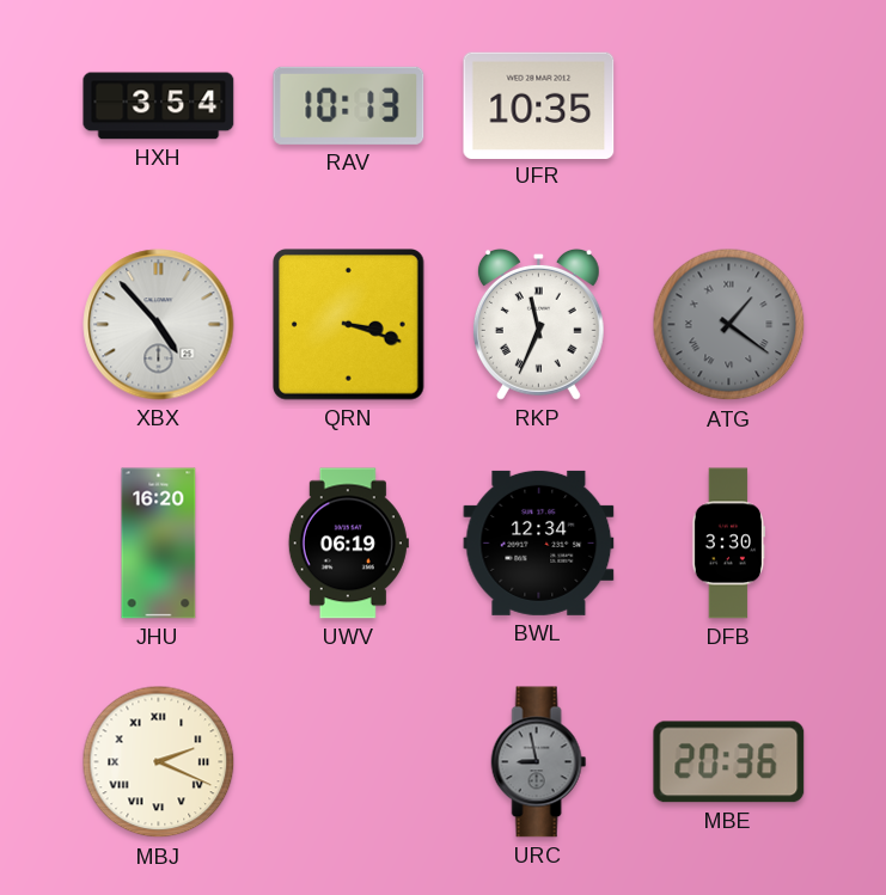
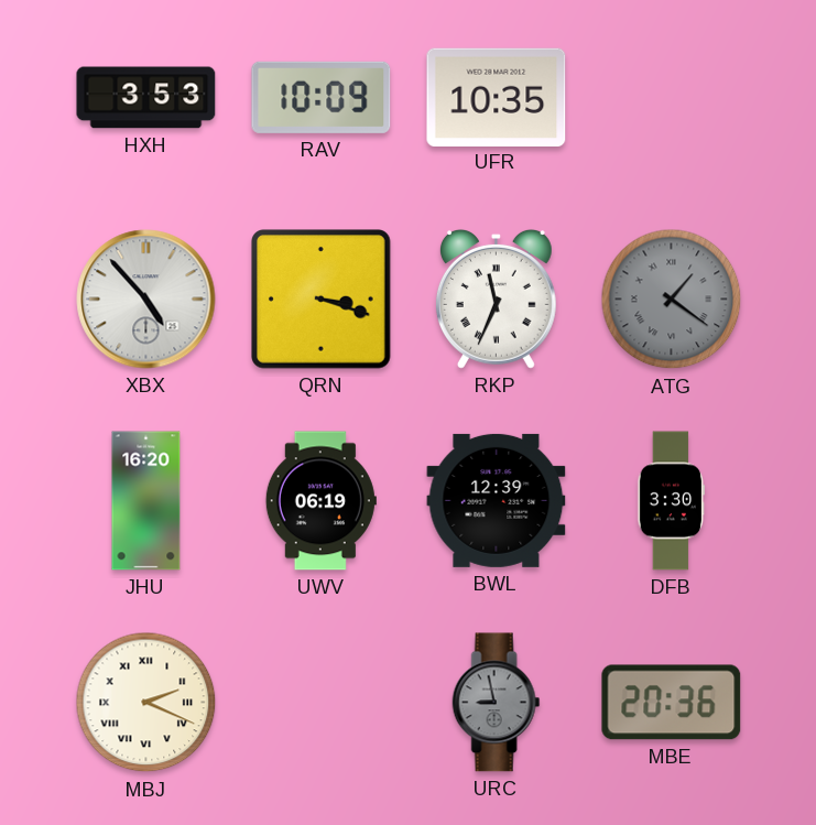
HXH: 3:54 -> 3:53 (146, 98)
RAV: 10:13 -> 10:09 (322, 97)
BWL: 12:34 -> 12:39 (497, 500)
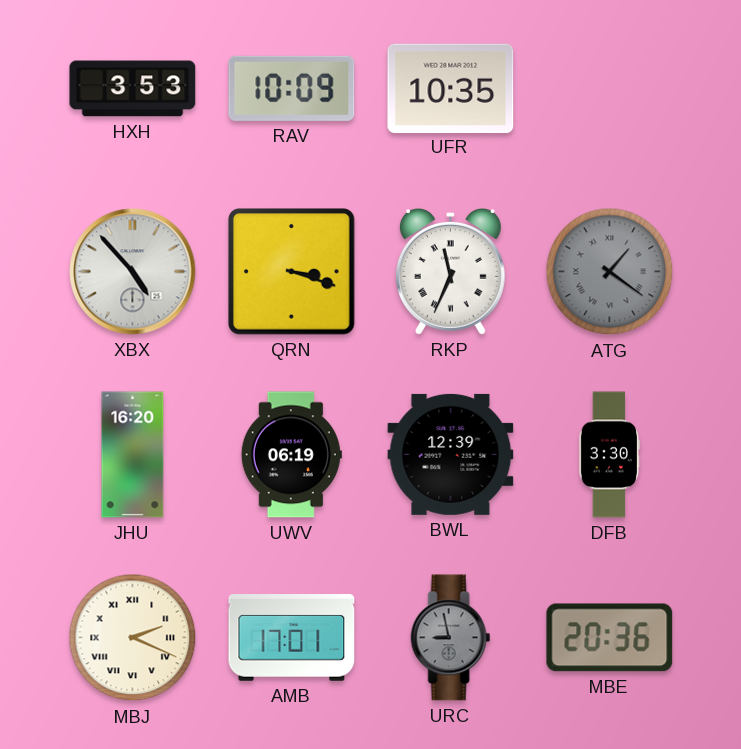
AMB: none -> 17:01 (292, 638)
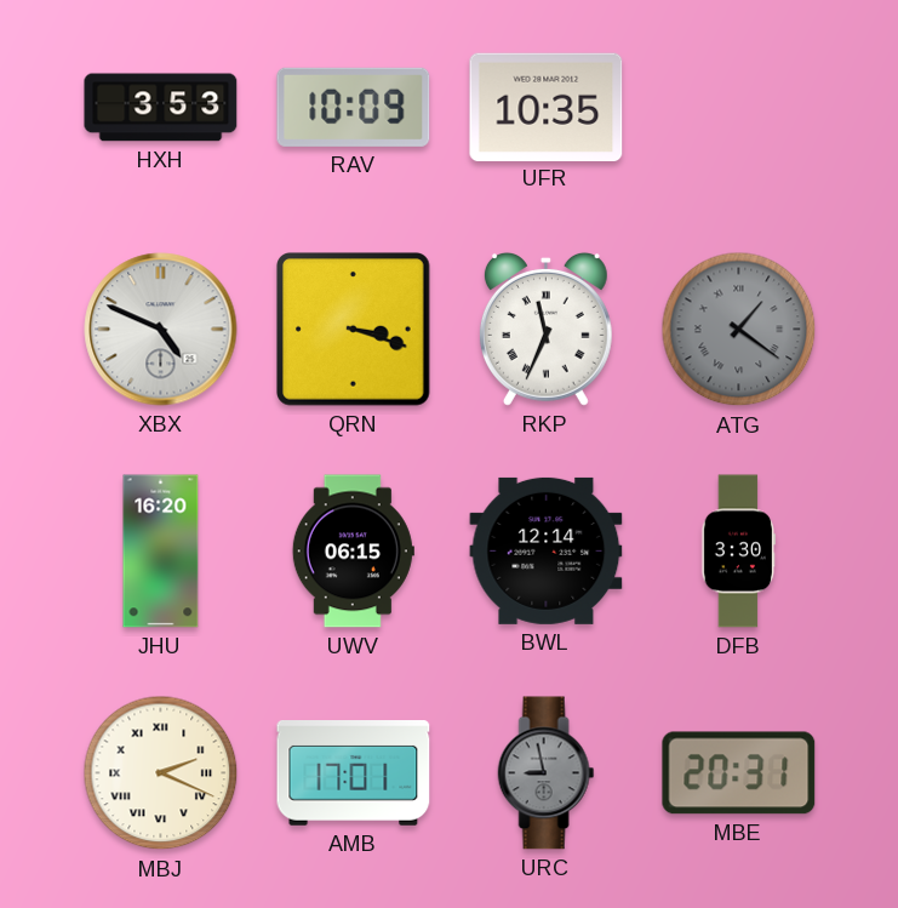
XBX: 4:53 -> 4:49 (161, 330)
UWV: 06:19 -> 06:15 (353, 552)
BWL: 12:39 -> 12:14 (547, 550)
MBE: 20:36 -> 20:31 (739, 773)
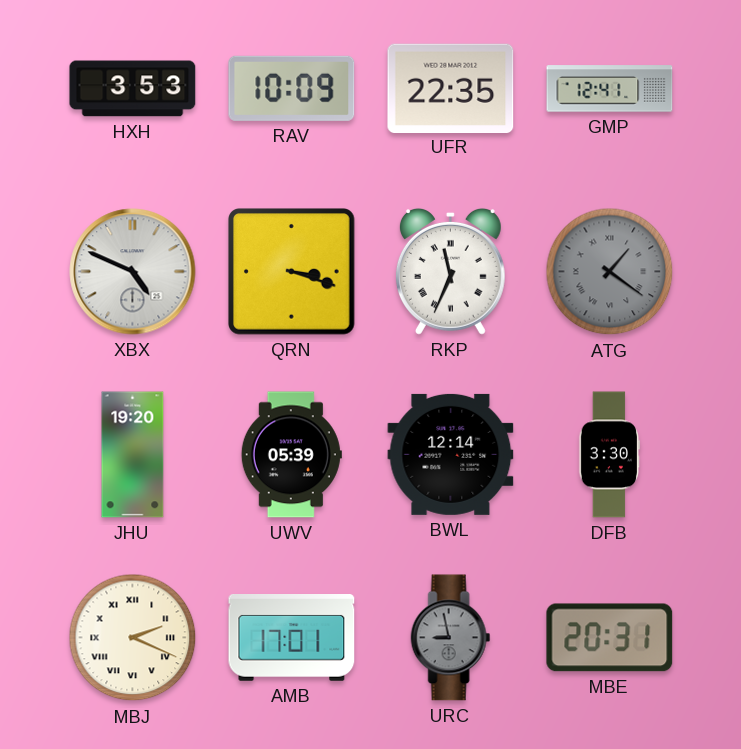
UFR: 10:35 -> 22:35 (451, 88)
GMP: none -> 12:41 (610, 89)
JHU: 16:20 -> 19:20 (133, 455)
UWV: 06:15 -> 05:39 (291, 455)
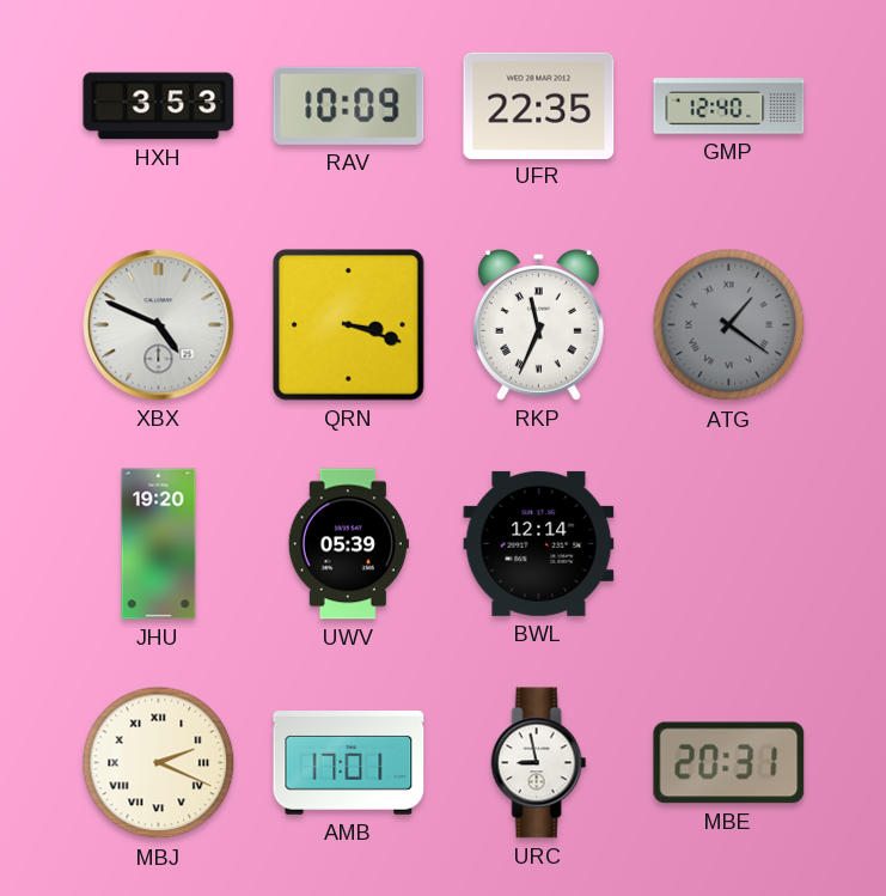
GMP: 12:41 -> 12:40 (729, 106)
DFB: 3:30 -> none (609, 455)
URC dial: grey -> white (539, 763)
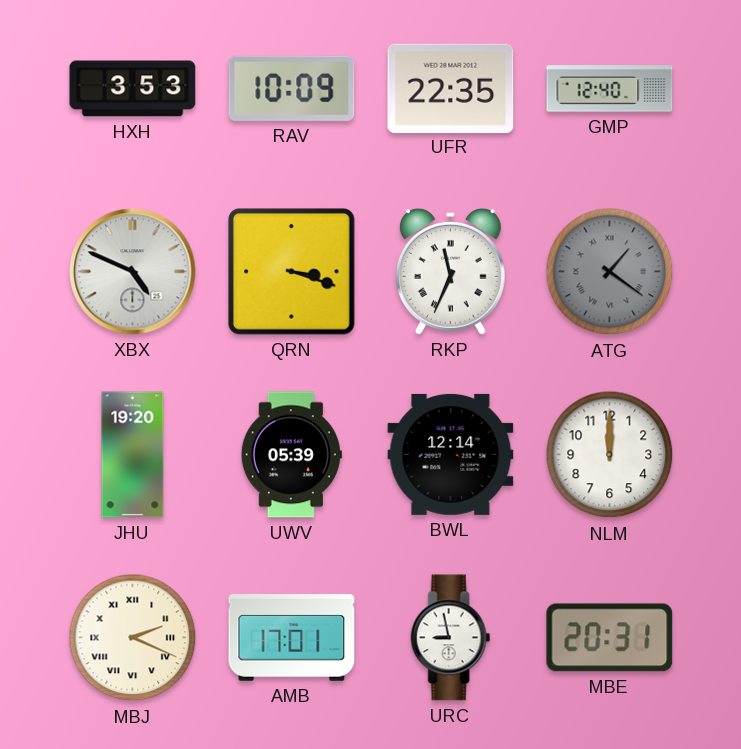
NLM: none -> 12:00 (610, 455)
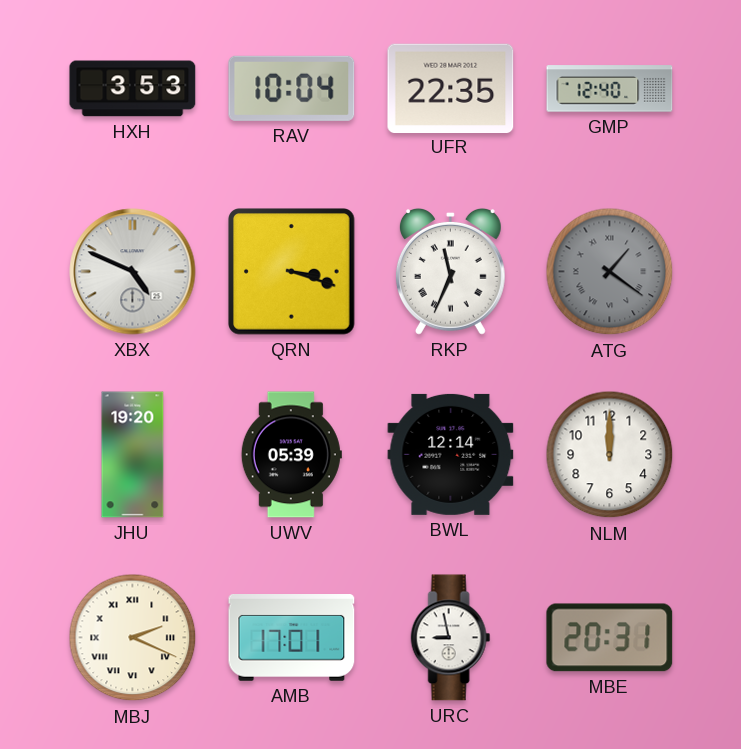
RAV: 10:09 -> 10:04 (292, 88)
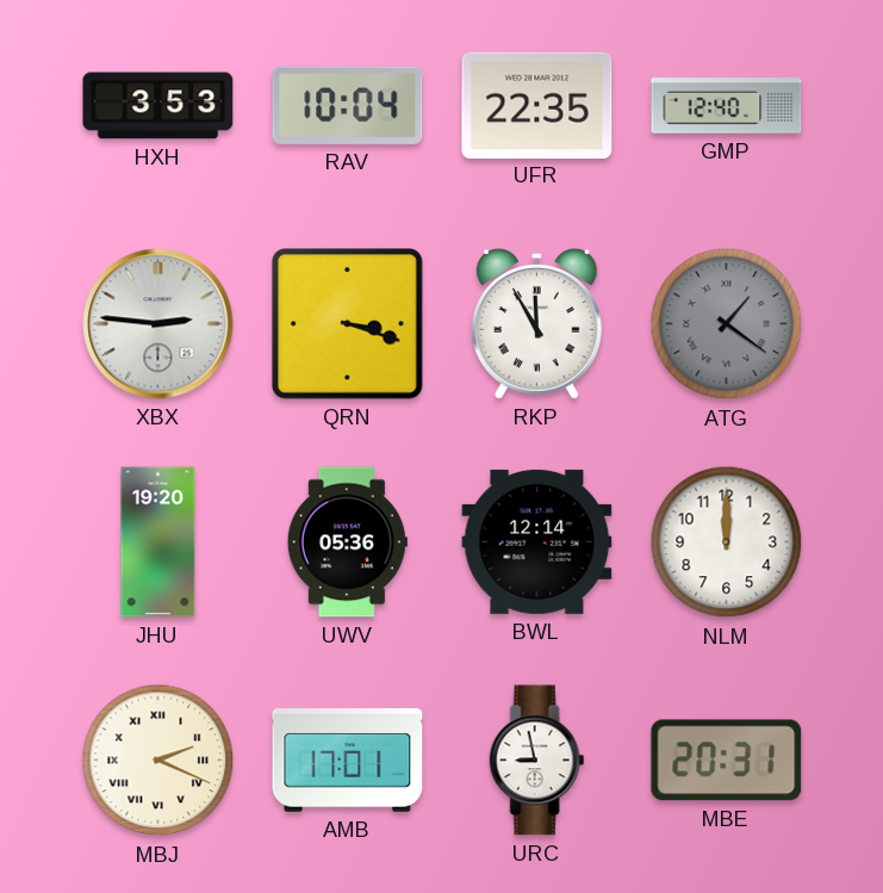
XBX: 4:49 -> 2:46 (158, 324)
RKP: 11:34 -> 11:55 (536, 323)
UWV: 05:39 -> 05:36 (347, 542)
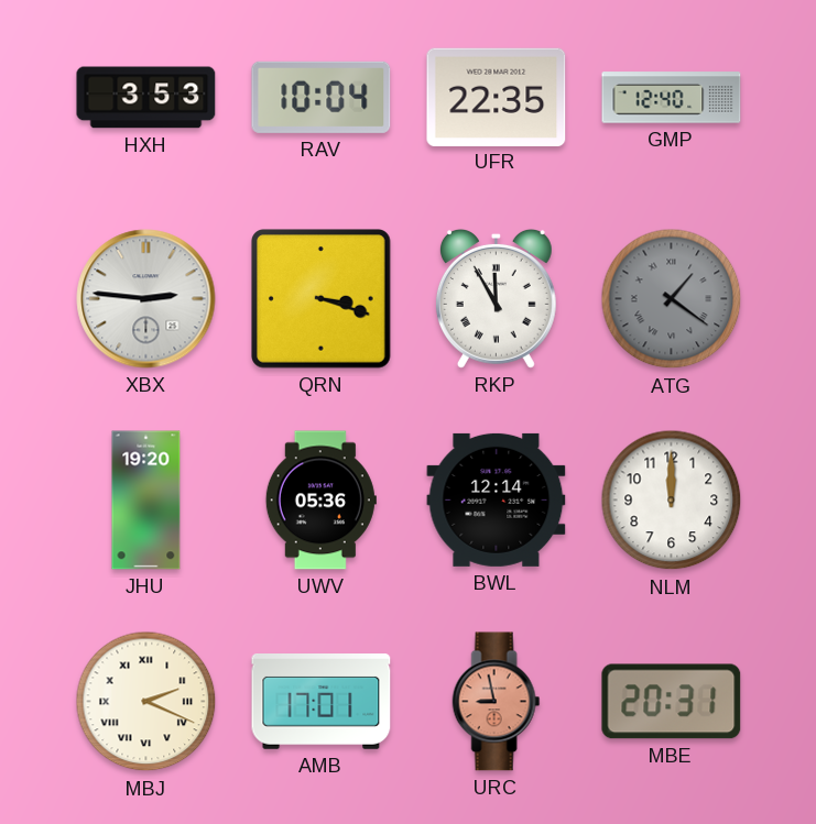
URC dial: white -> salmon (497, 702)
